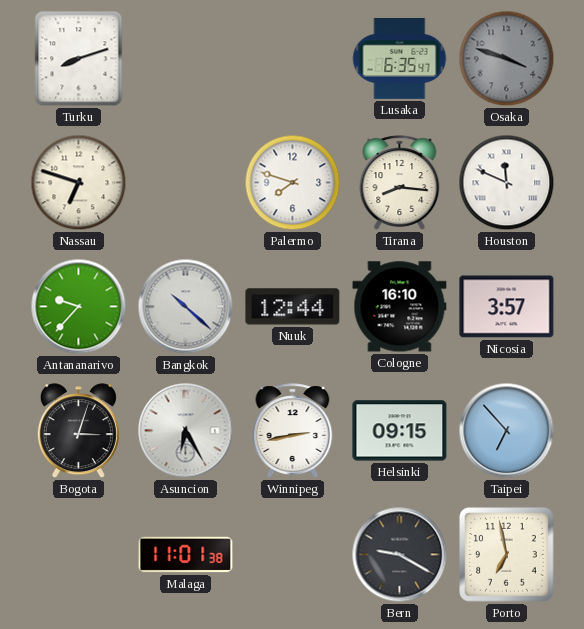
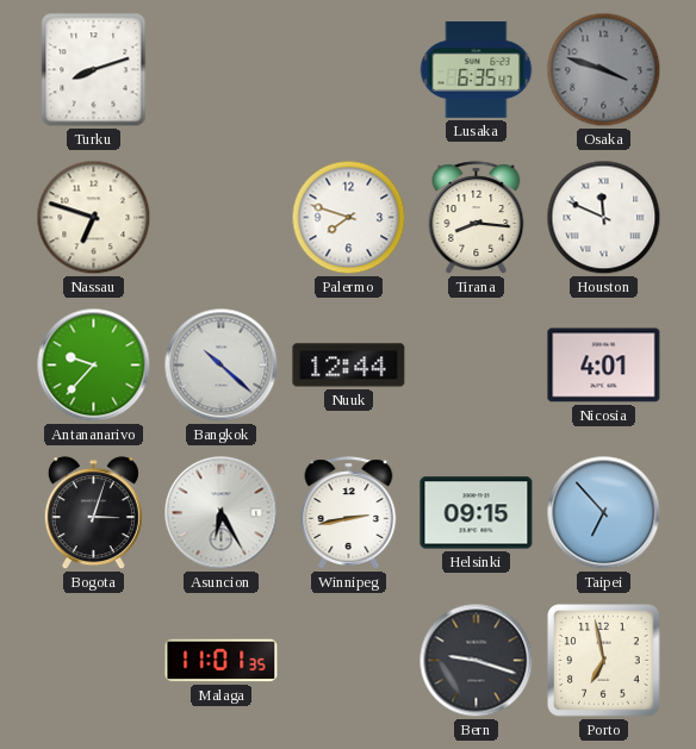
Cologne: 16:10 -> none (400, 307)
Nicosia: 3:57 -> 4:01 (604, 366)
Malaga: 11:01:38 -> 11:01:35 (222, 661)
Bern: 9:20 -> 9:18 (477, 661)
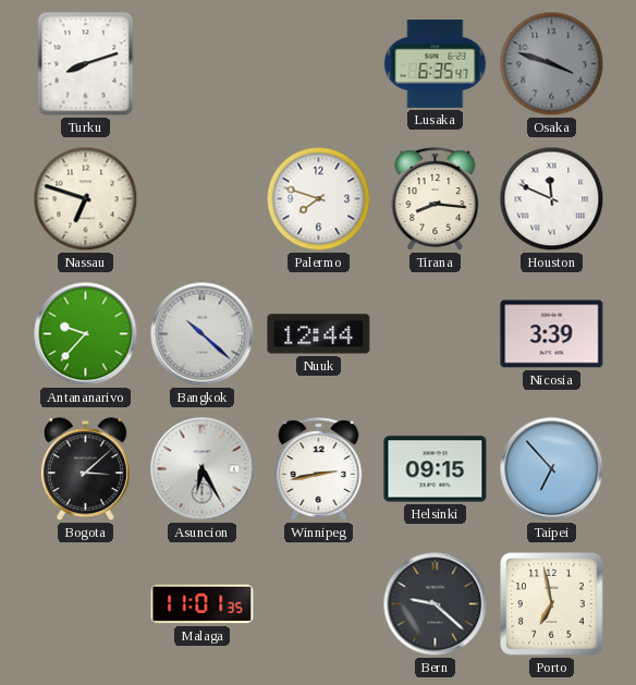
Nicosia: 4:01 -> 3:39 (552, 334)
Bogota: 3:03 -> 3:08 (85, 469)
Bern: 9:18 -> 9:22 (436, 604)
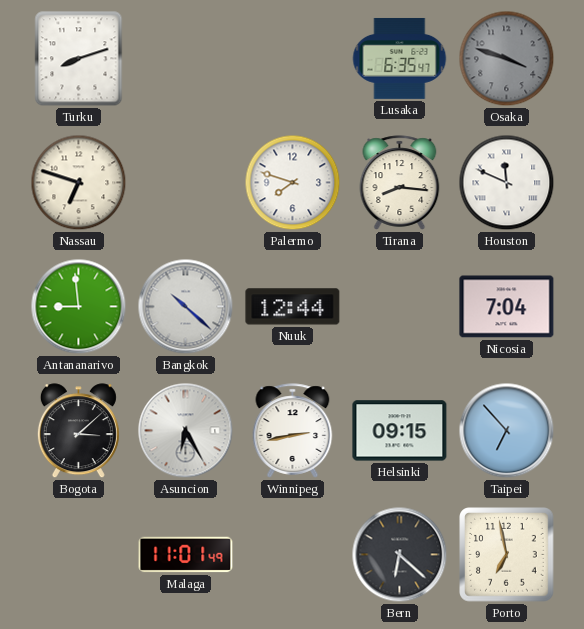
Antananarivo: 9:37 -> 8:59 (79, 307)
Nicosia: 3:39 -> 7:04 (507, 307)
Malaga: 11:01:35 -> 11:01:49 (186, 555)
Bern: 9:22 -> 6:22 (400, 555)
